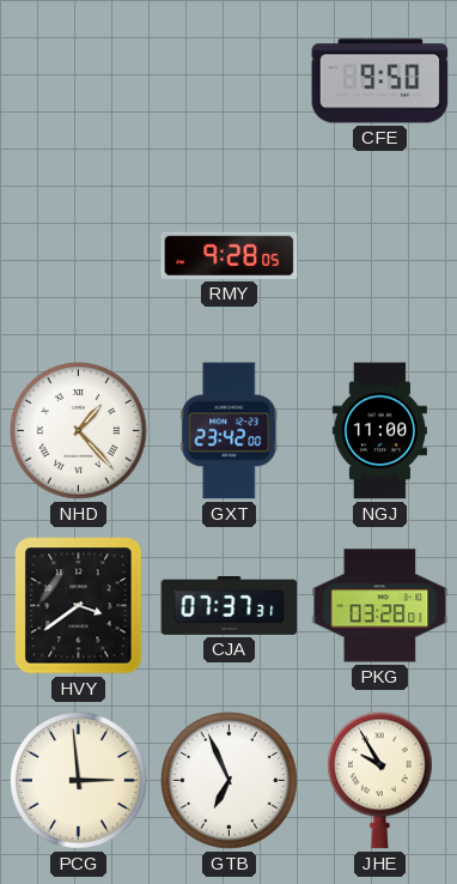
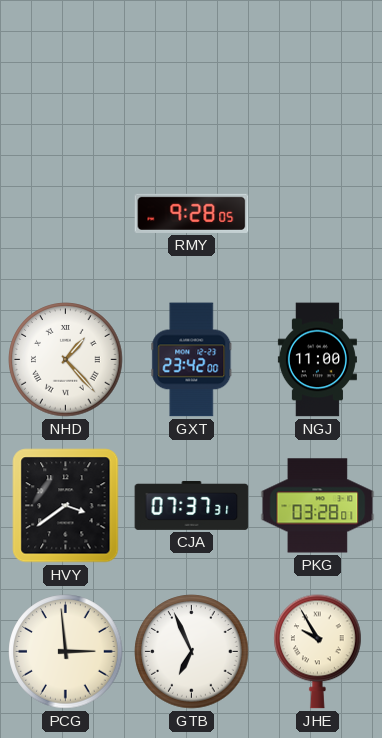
CFE: 9:50 -> none (380, 81)
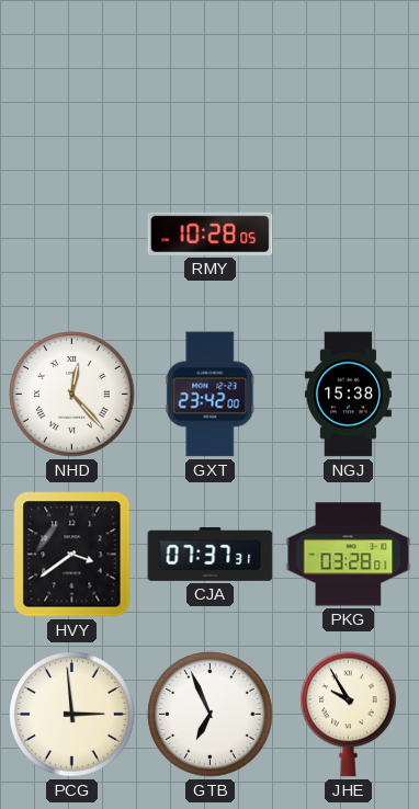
RMY: 9:28 -> 10:28 (211, 233)
NHD: 1:23 -> 12:23 (72, 395)
NGJ: 11:00 -> 15:38 (348, 395)
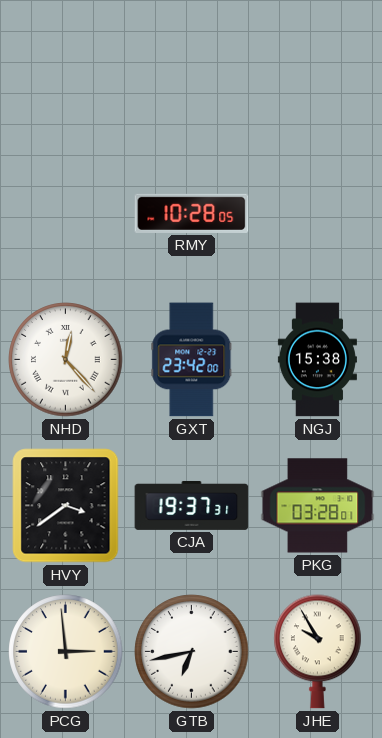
CJA: 07:37 -> 19:37 (192, 505)
GTB: 6:56 -> 6:43 (192, 652)
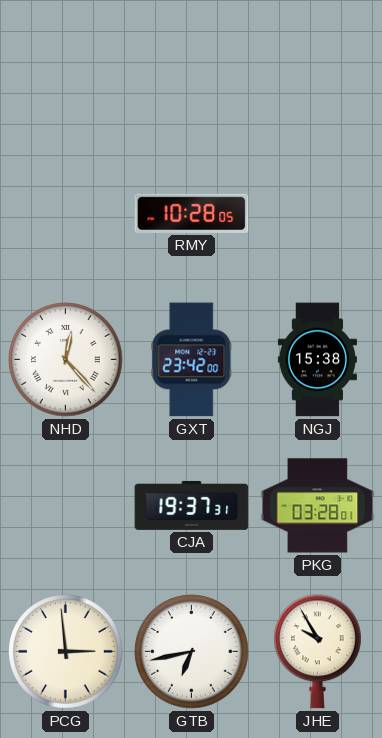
HVY: 3:39 -> none (66, 506)
